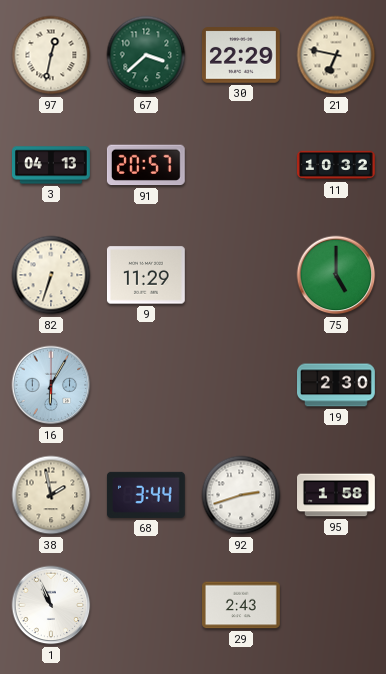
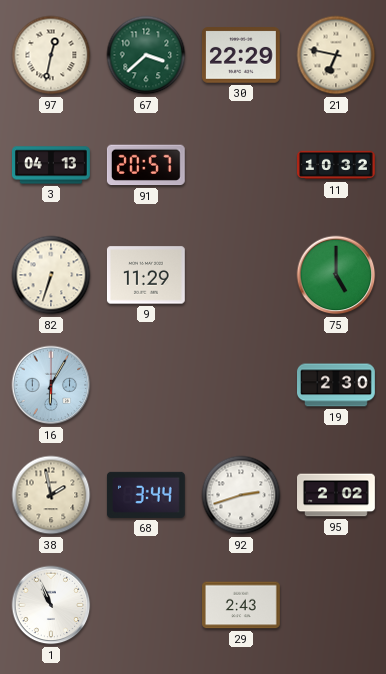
95: 1:58 -> 2:02 (337, 495)
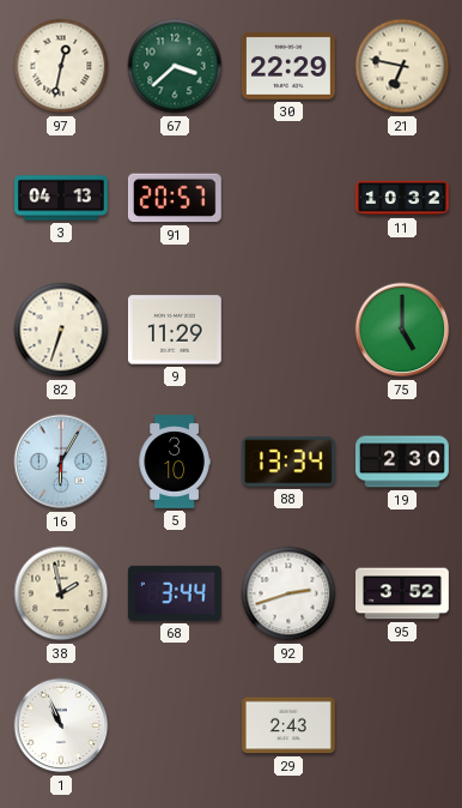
5: none -> 3:10 (175, 463)
88: none -> 13:34 (288, 462)
95: 2:02 -> 3:52 (403, 593)
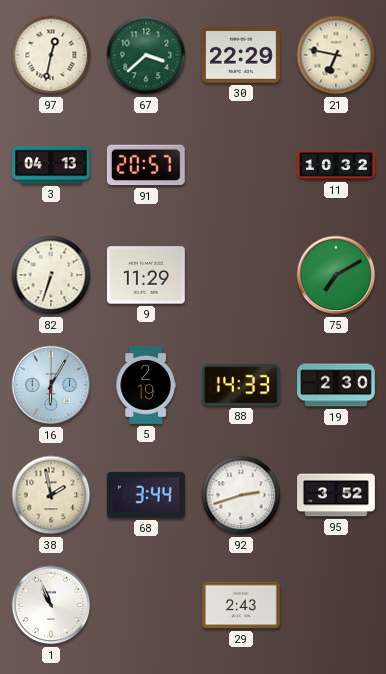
75: 5:00 -> 7:10 (336, 275)
5: 3:10 -> 2:19 (146, 386)
88: 13:34 -> 14:33 (241, 385)
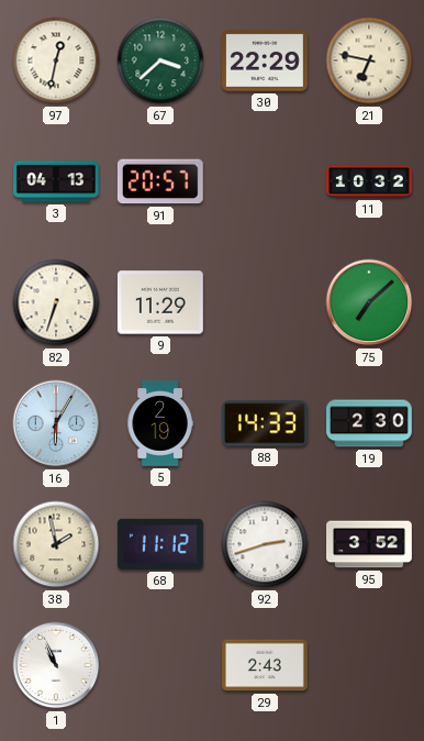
75: 7:10 -> 7:08 (369, 302)
68: 3:44 -> 11:12 (160, 544)
